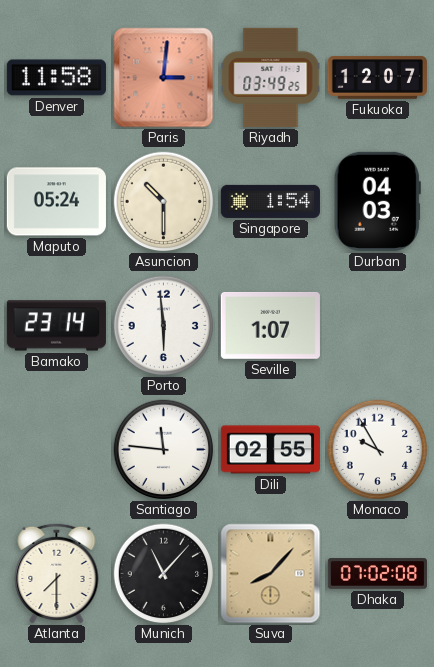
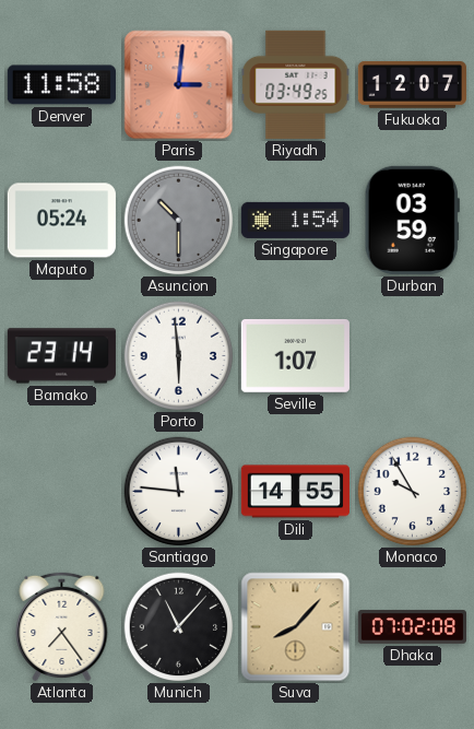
Asuncion dial: cream -> grey (179, 221)
Durban: 04:03 -> 03:59 (412, 220)
Dili: 02:55 -> 14:55 (295, 492)
Atlanta: 7:30 -> 7:24 (62, 626)
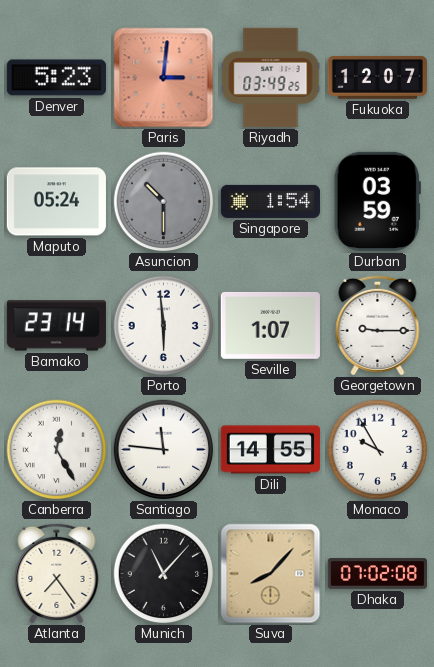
Denver: 11:58 -> 5:23 (56, 78)
Georgetown: none -> 9:15 (378, 325)
Canberra: none -> 12:25 (57, 450)
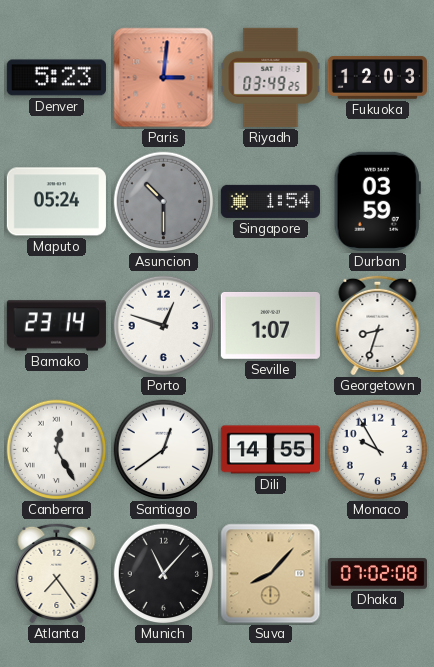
Fukuoka: 12:07 -> 12:03 (377, 78)
Porto: 5:59 -> 12:48 (164, 326)
Georgetown: 9:15 -> 8:33 (378, 325)
Santiago: 11:46 -> 12:39 (164, 450)
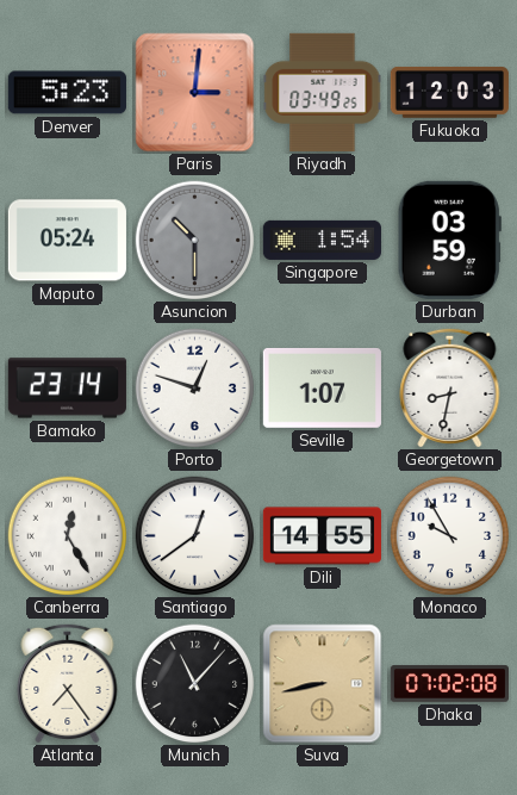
Georgetown: 8:33 -> 8:32 (450, 387)
Suva: 8:07 -> 8:43 (323, 684)
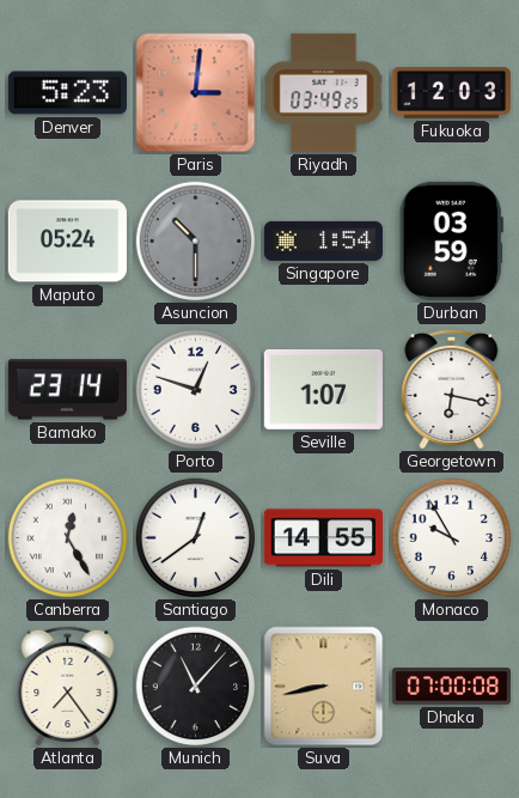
Georgetown: 8:32 -> 6:17 (452, 389)
Dhaka: 07:02 -> 07:00 (451, 687)
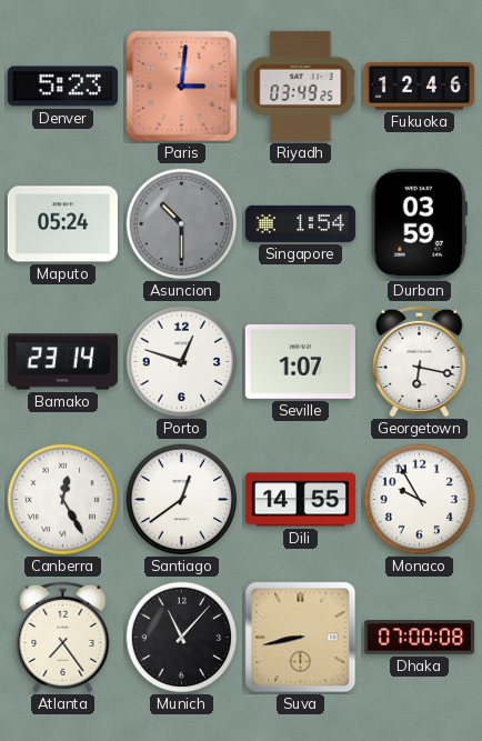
Fukuoka: 12:03 -> 12:46 (419, 87)
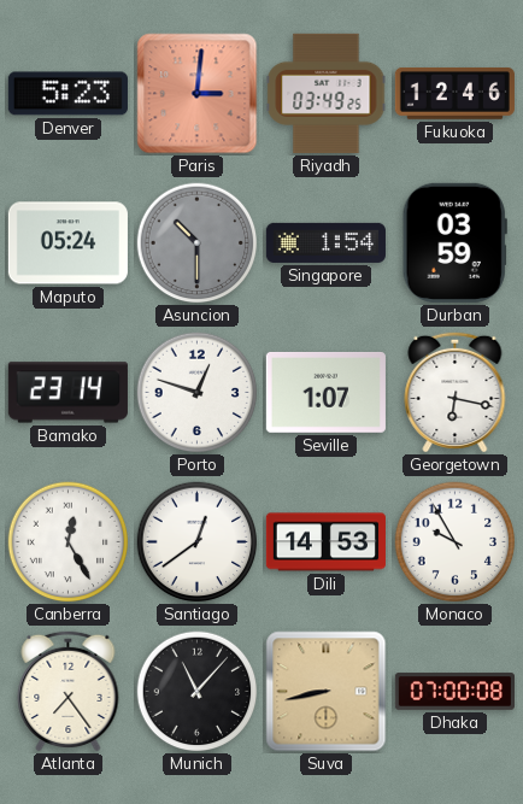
Dili: 14:55 -> 14:53 (325, 542)
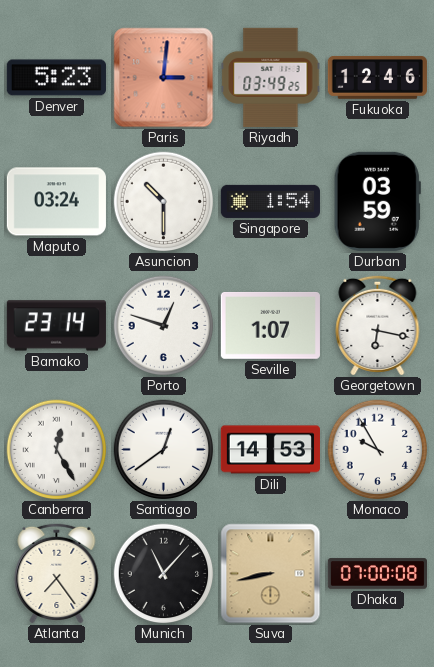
Maputo: 05:24 -> 03:24 (56, 202)
Asuncion dial: grey -> white (164, 202)
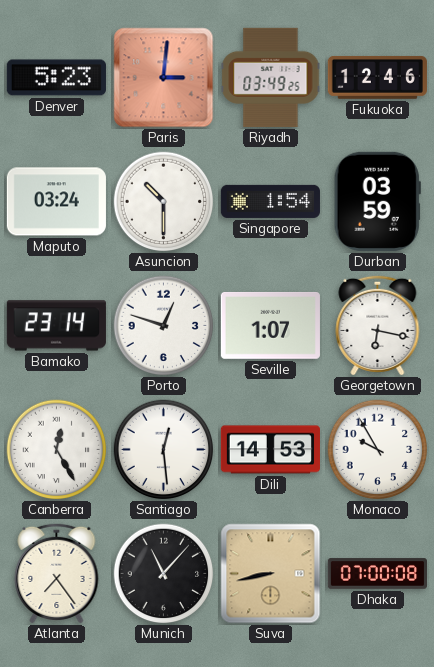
Santiago: 12:39 -> 12:29 (164, 450)
